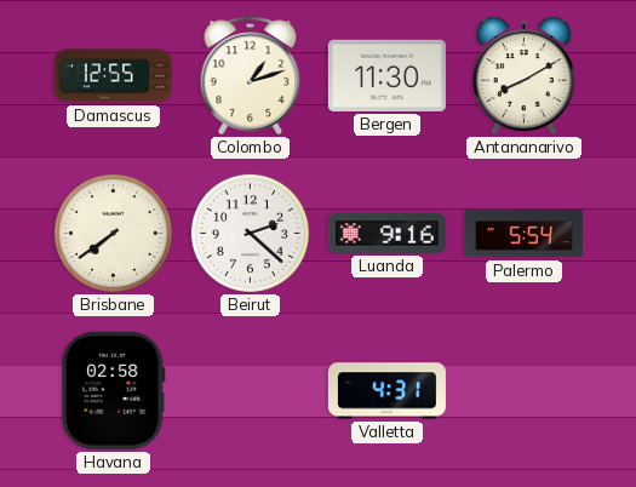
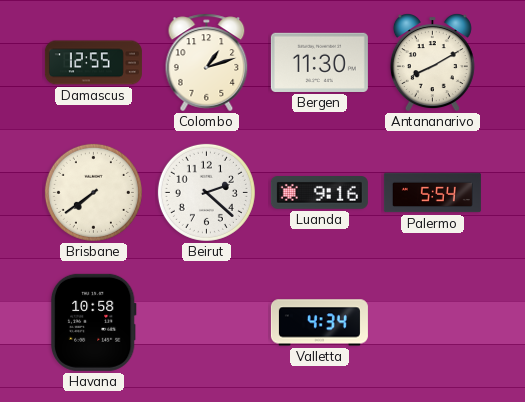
Havana: 02:58 -> 10:58 (93, 322)
Valletta: 4:31 -> 4:34 (319, 323)
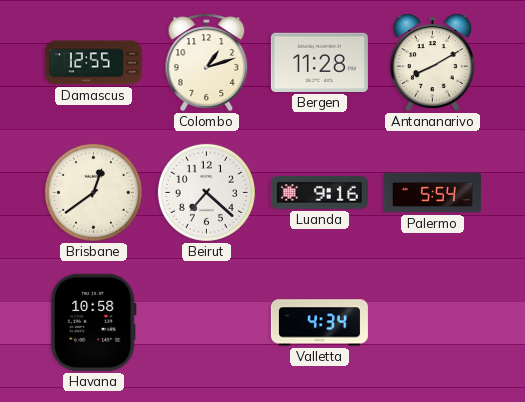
Bergen: 11:30 -> 11:28 (319, 62)
Brisbane: 7:39 -> 12:39 (93, 192)
Beirut: 2:22 -> 7:22 (206, 192)
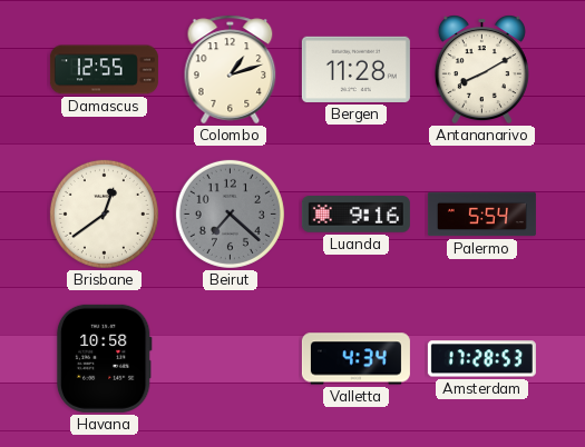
Beirut dial: white -> grey (230, 213)
Amsterdam: none -> 17:28 (481, 359)
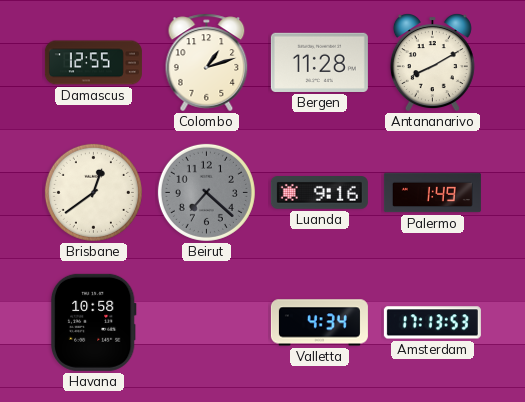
Palermo: 5:54 -> 1:49 (432, 193)
Amsterdam: 17:28 -> 17:13 (432, 323)
